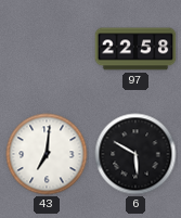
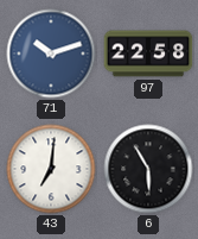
71: none -> 10:12 (51, 54)
6: 5:50 -> 5:55 (148, 169)
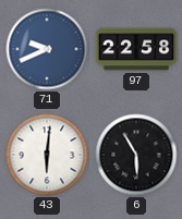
71: 10:12 -> 9:41 (47, 49)
43: 7:01 -> 6:01 (47, 155)
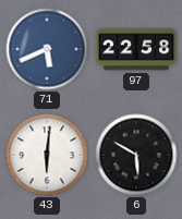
71: 9:41 -> 5:41 (47, 49)
6: 5:55 -> 5:50 (136, 155)
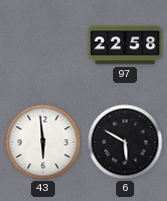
71: 5:41 -> none (47, 49)
43: 6:01 -> 5:59 (43, 142)
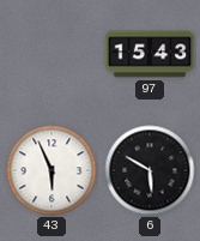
97: 22:58 -> 15:43 (150, 54)
43: 5:59 -> 5:56 (51, 170)
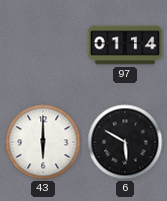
97: 15:43 -> 01:14 (125, 45)
43: 5:56 -> 6:00 (43, 142)
